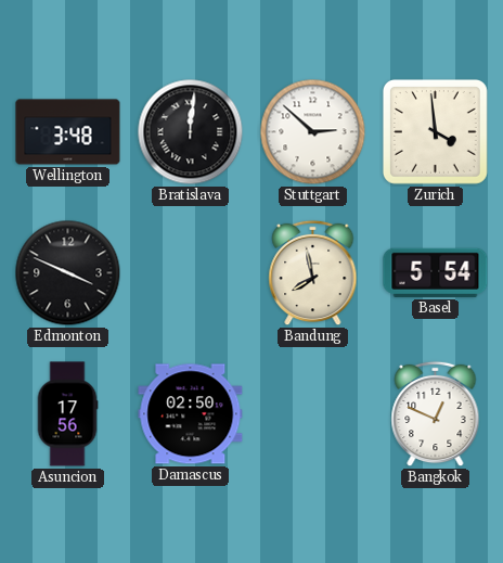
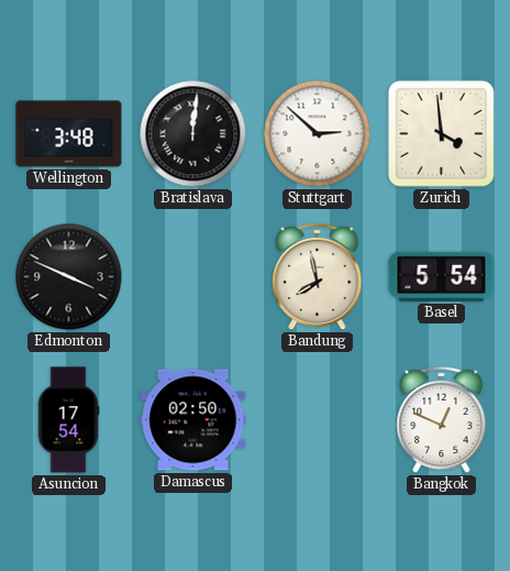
Asuncion: 17:56 -> 17:54 (68, 420)
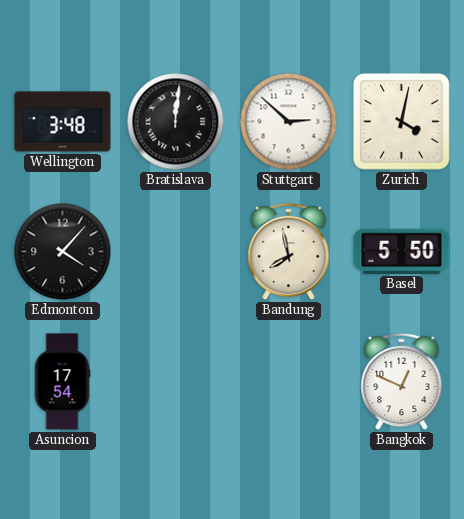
Zurich: 3:59 -> 4:02 (401, 121)
Edmonton: 3:49 -> 4:07 (63, 252)
Basel: 5:54 -> 5:50 (402, 251)
Damascus: 02:50 -> none (193, 420)
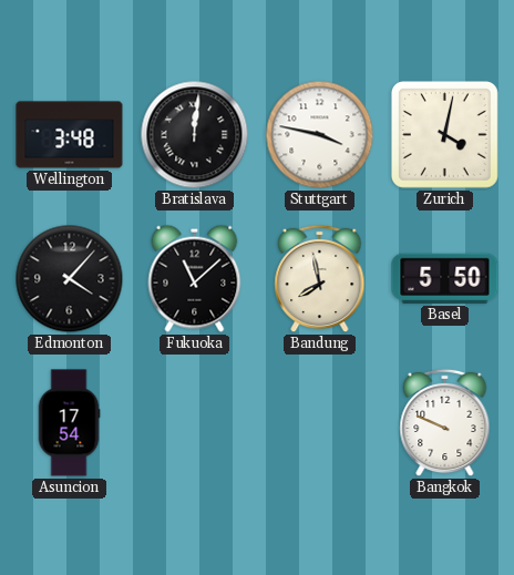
Stuttgart: 2:52 -> 3:47 (320, 135)
Fukuoka: none -> 11:08 (195, 278)
Bangkok: 12:49 -> 9:49 (445, 423)
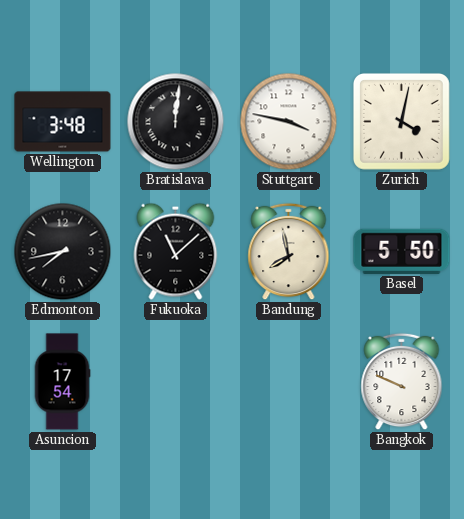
Edmonton: 4:07 -> 7:43 (63, 252)
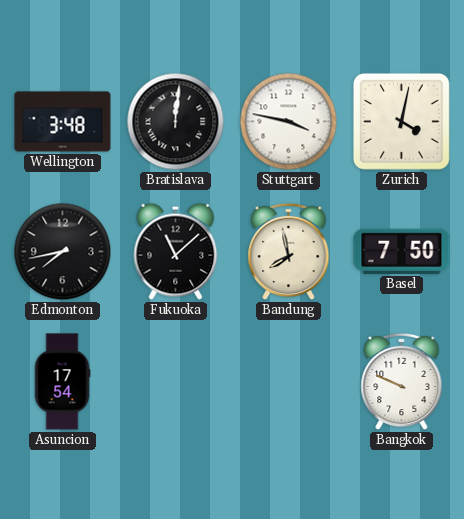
Basel: 5:50 -> 7:50 (402, 251)
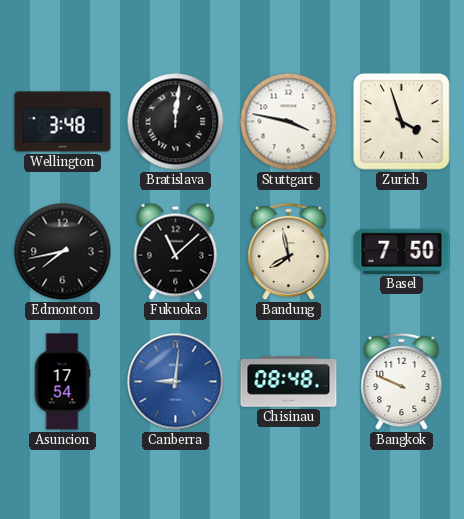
Zurich: 4:02 -> 3:57 (401, 121)
Canberra: none -> 9:01 (176, 382)
Chisinau: none -> 08:48 (289, 382)
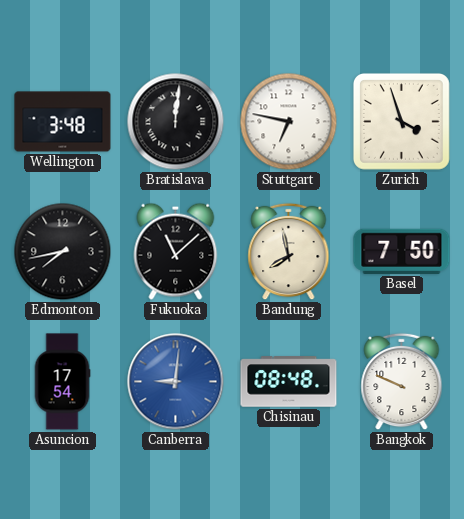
Stuttgart: 3:47 -> 6:47 (289, 122)
